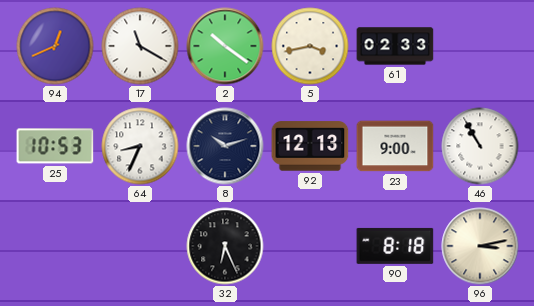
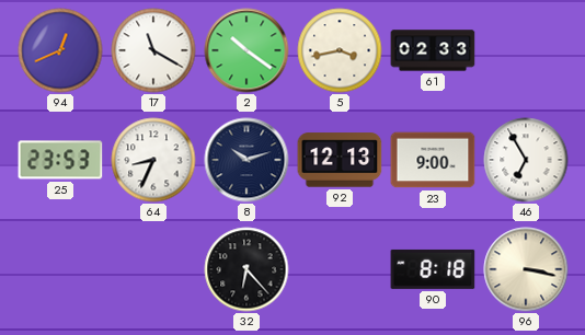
25: 10:53 -> 23:53 (60, 160)
46: 10:55 -> 6:55 (526, 160)
32: 6:26 -> 6:23 (246, 269)
96: 3:13 -> 3:17 (526, 269)
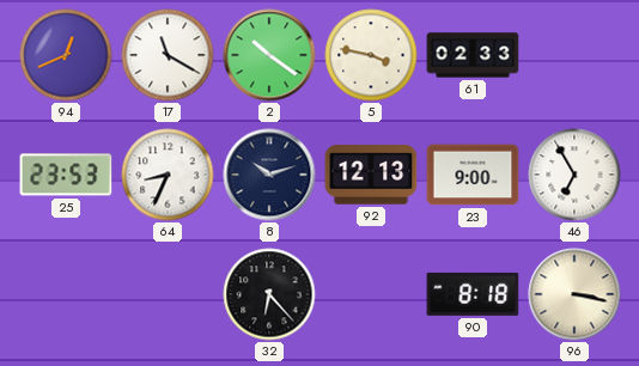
5: 3:43 -> 3:47 (371, 55)
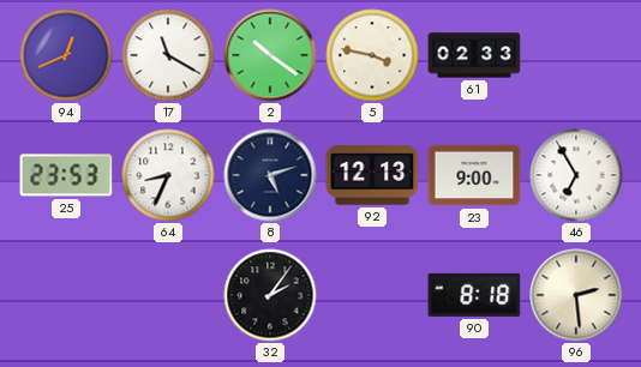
8: 10:12 -> 5:12 (270, 175)
32: 6:23 -> 2:06 (270, 295)
96: 3:17 -> 2:29 (576, 295)
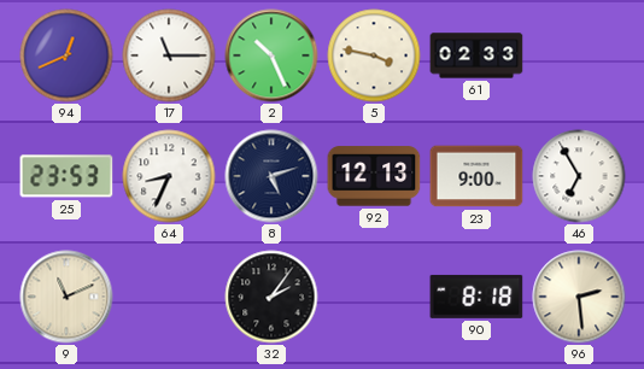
17: 11:20 -> 11:15 (169, 55)
2: 10:21 -> 10:26 (271, 55)
9: none -> 11:11 (66, 297)
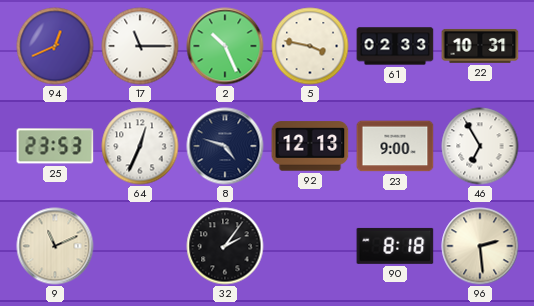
22: none -> 10:31 (480, 46)
64: 8:34 -> 12:34 (140, 146)
8: 5:12 -> 4:48 (225, 146)
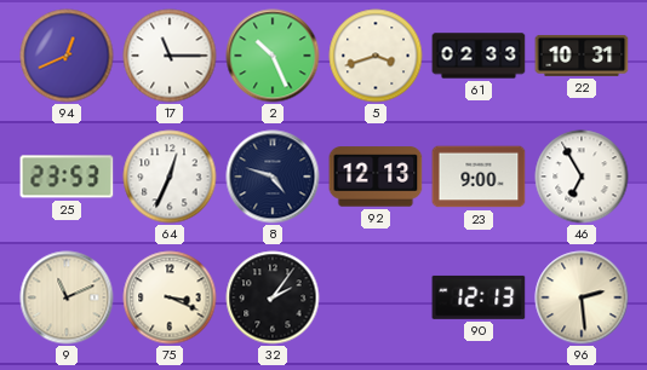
5: 3:47 -> 3:42 (376, 56)
75: none -> 3:19 (170, 297)
90: 8:18 -> 12:13 (479, 297)
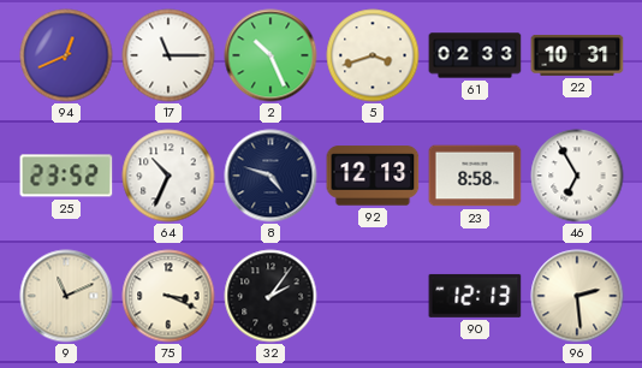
25: 23:53 -> 23:52 (66, 176)
64: 12:34 -> 10:34 (168, 176)
23: 9:00 -> 8:58 (475, 176)
